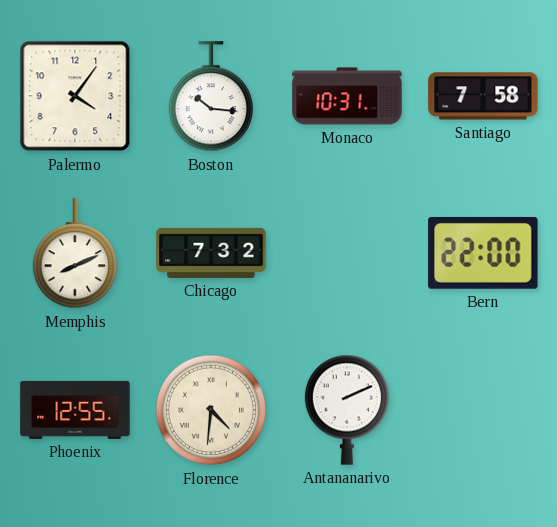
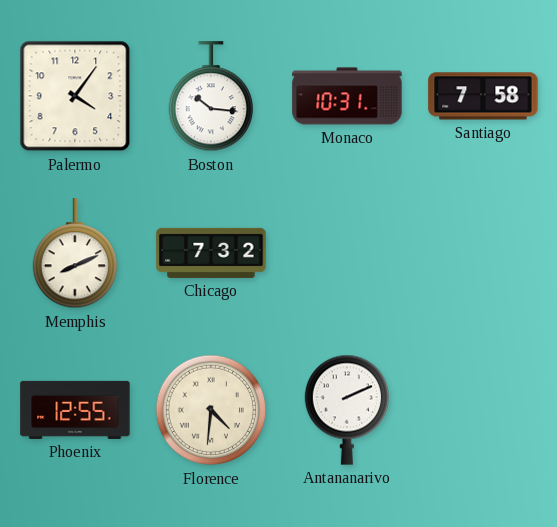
Bern: 22:00 -> none (483, 253)
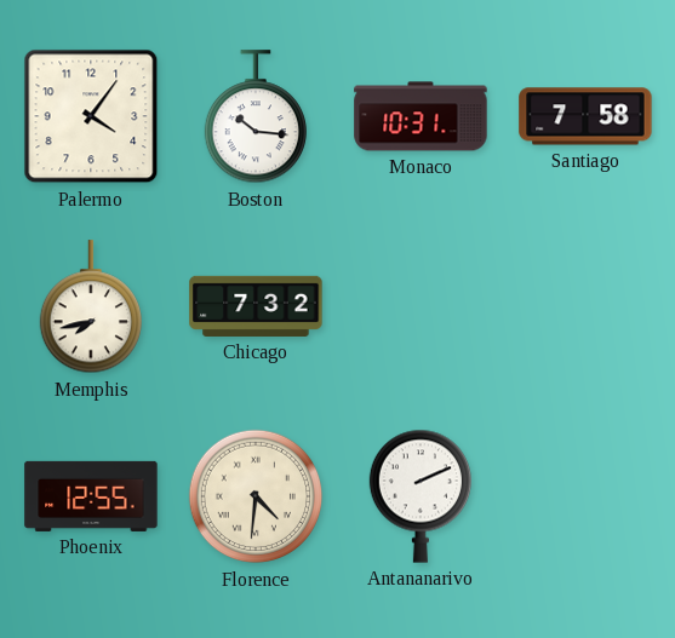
Memphis: 8:11 -> 7:43 (90, 307)
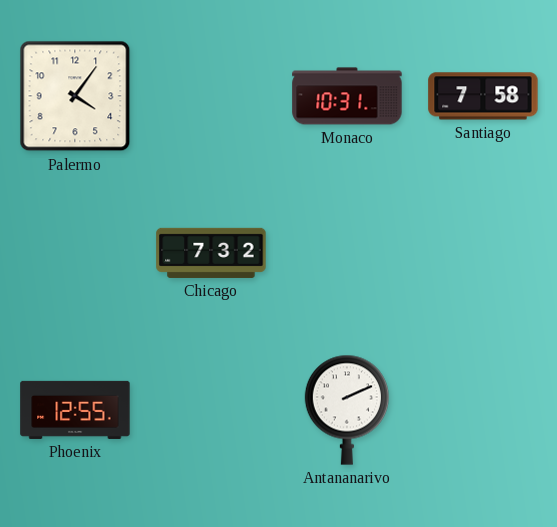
Boston: 10:16 -> none (254, 117)
Memphis: 7:43 -> none (90, 307)
Florence: 4:31 -> none (256, 496)
